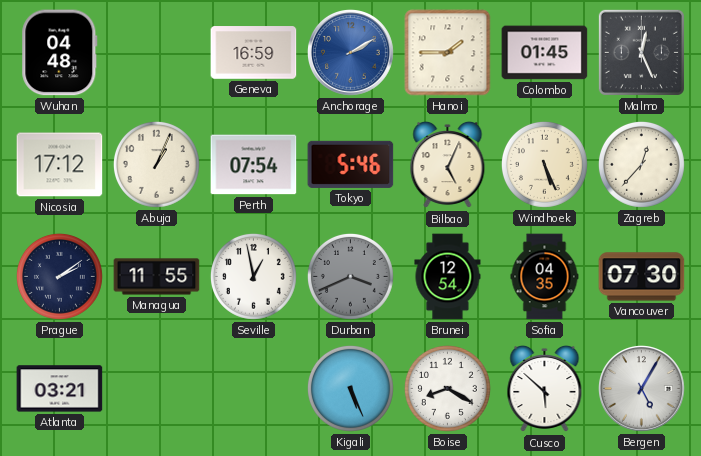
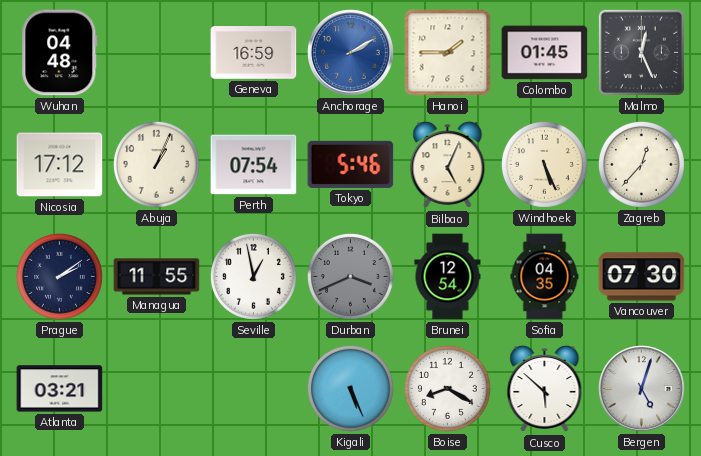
Bergen: 5:05 -> 5:03 (642, 389)
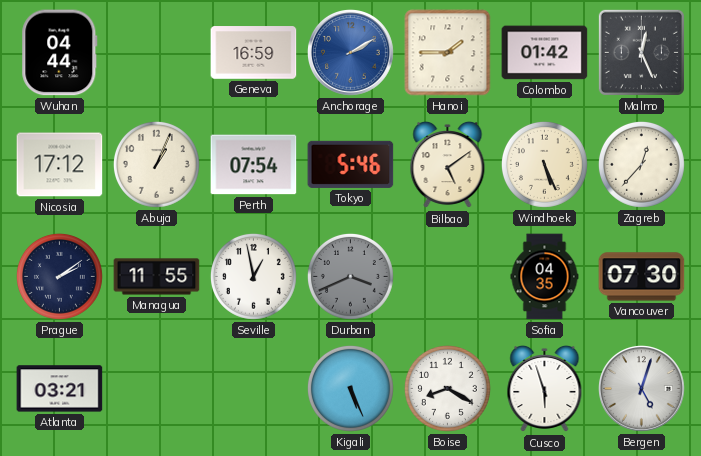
Wuhan: 04:48 -> 04:44 (60, 53)
Colombo: 01:45 -> 01:42 (545, 53)
Bilbao: 5:04 -> 5:09 (448, 165)
Brunei: 12:54 -> none (448, 277)
Cusco: 5:52 -> 5:57 (545, 389)
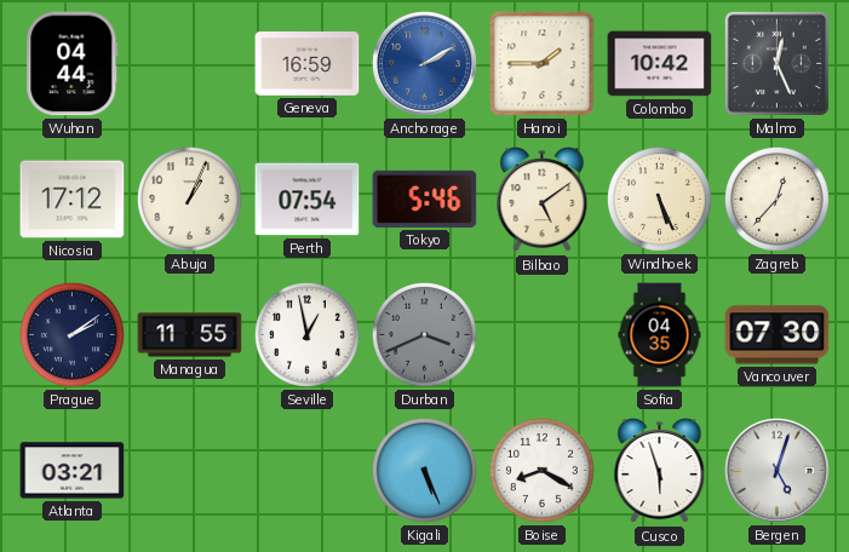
Colombo: 01:42 -> 10:42 (660, 64)
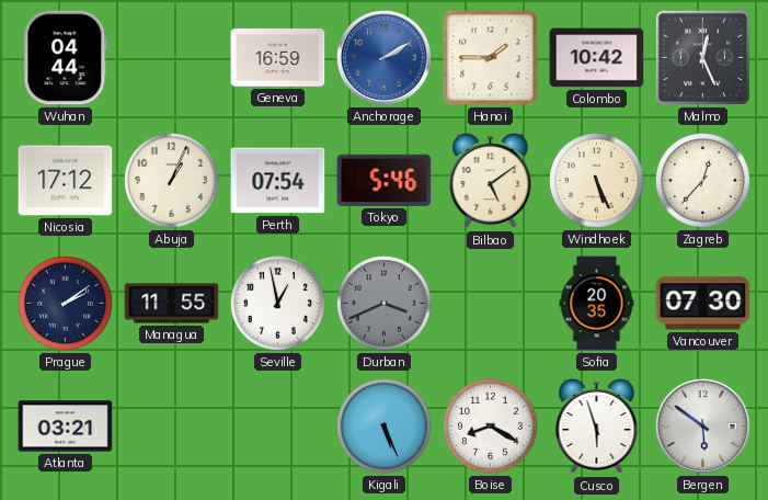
Sofia: 04:35 -> 20:35 (597, 304)
Bergen: 5:03 -> 5:51 (703, 427)
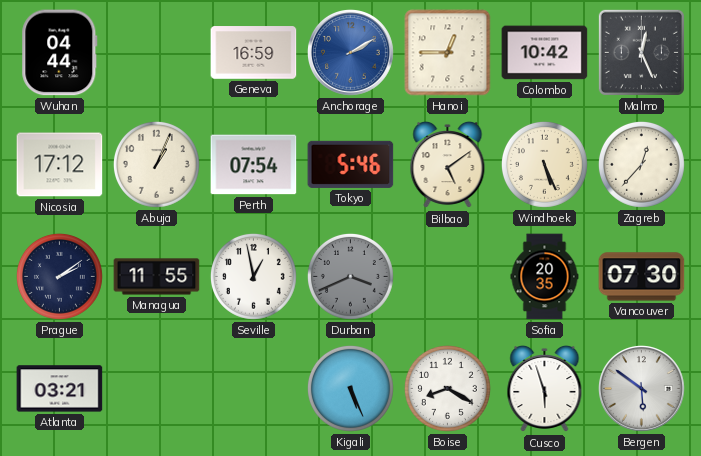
Hanoi: 1:45 -> 12:45 (448, 53)
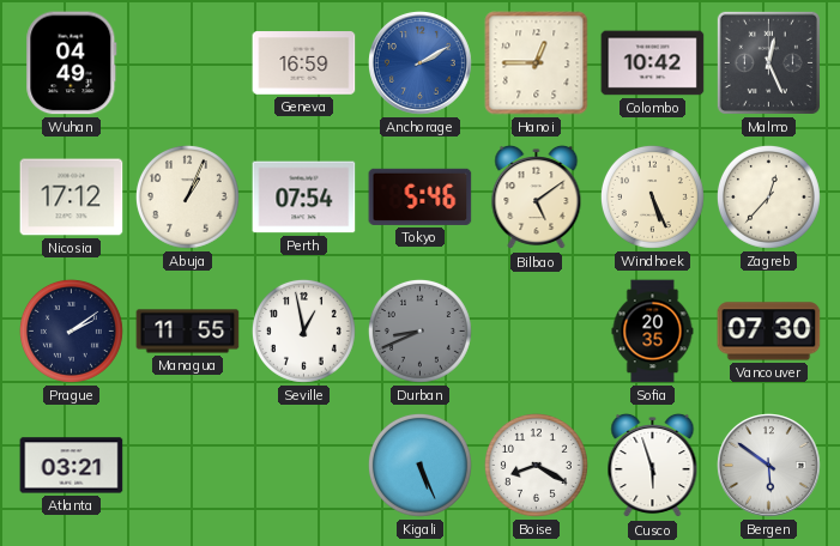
Wuhan: 04:44 -> 04:49 (72, 63)
Durban: 3:41 -> 8:41 (419, 330)
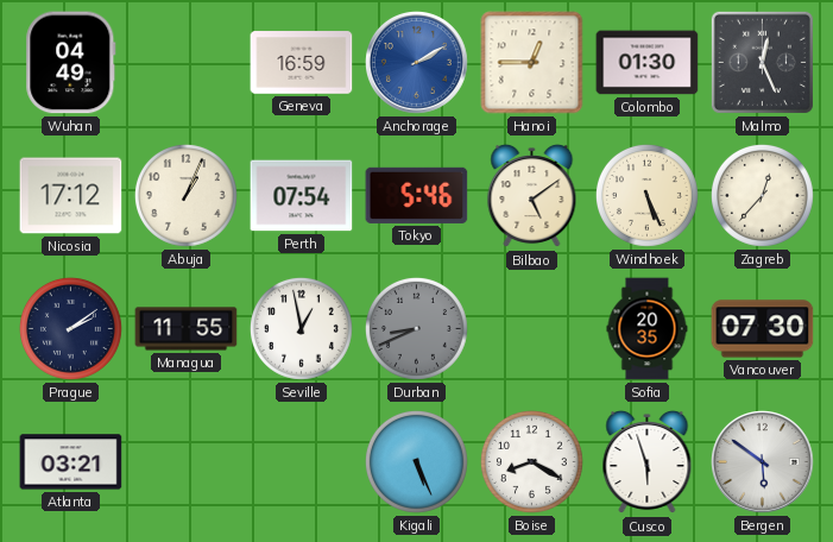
Colombo: 10:42 -> 01:30 (648, 63)
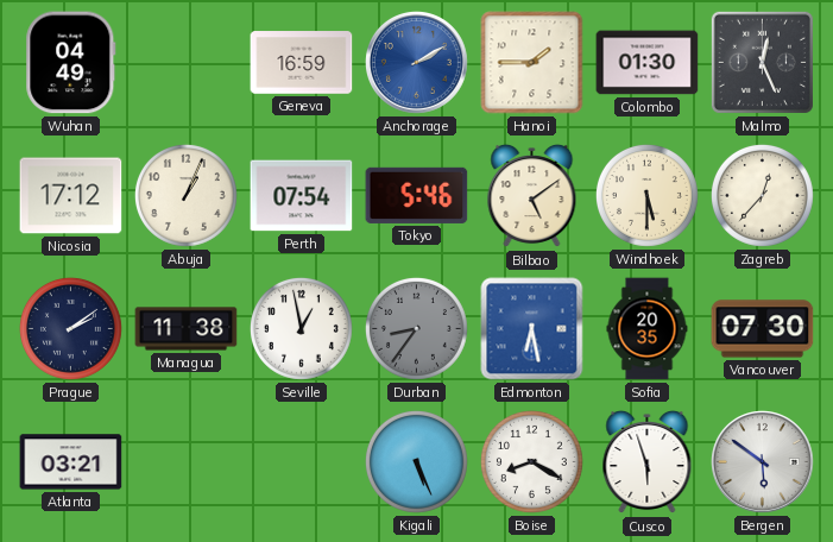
Hanoi: 12:45 -> 1:45 (532, 63)
Windhoek: 5:26 -> 5:30 (646, 195)
Managua: 11:55 -> 11:38 (187, 329)
Durban: 8:41 -> 8:36 (416, 328)
Edmonton: none -> 6:28 (532, 329)
